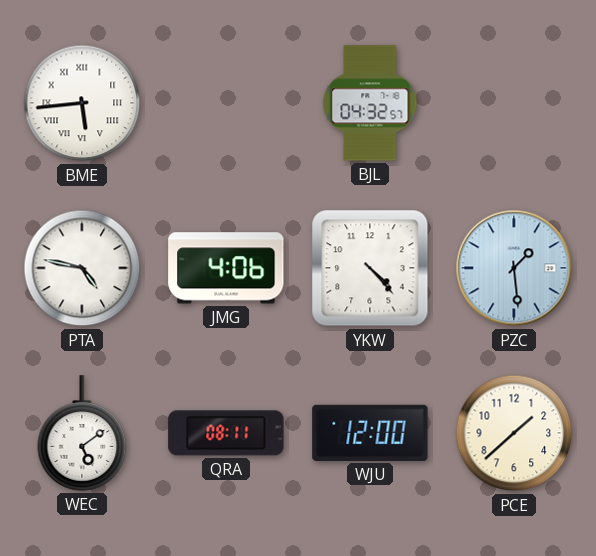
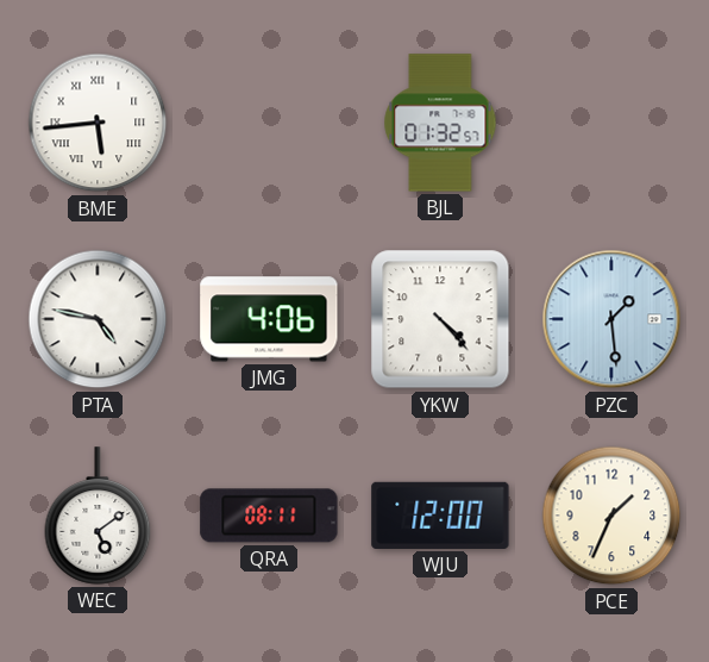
BJL: 04:32 -> 01:32 (440, 123)
PCE: 1:38 -> 1:34 (611, 516)
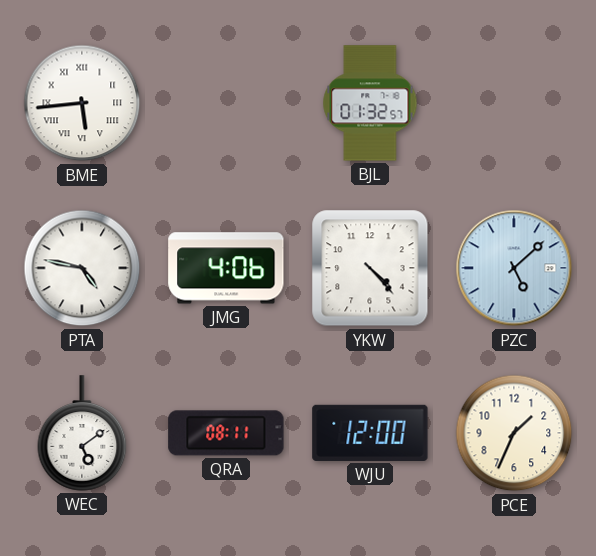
PZC: 1:29 -> 5:08 (514, 268)
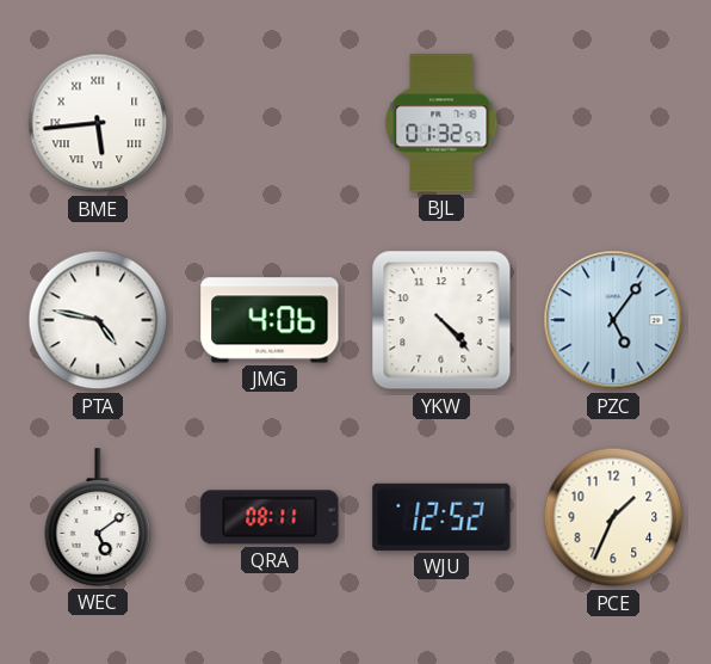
PZC: 5:08 -> 5:06 (613, 320)
WJU: 12:00 -> 12:52 (441, 517)
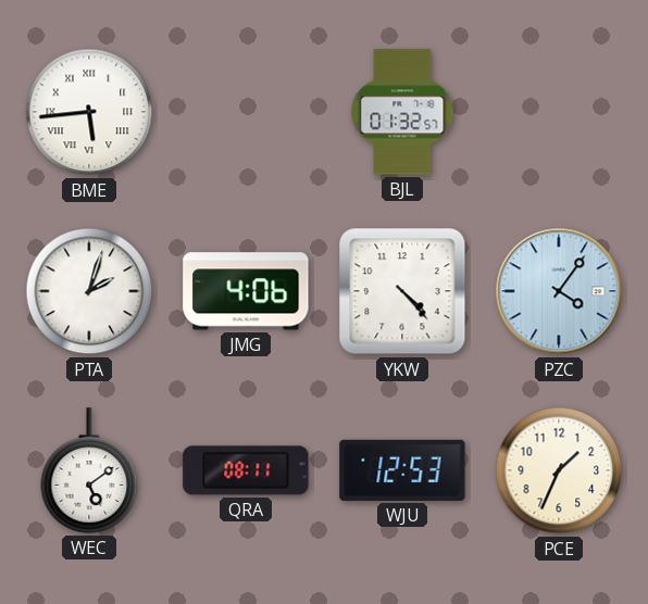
PTA: 4:47 -> 2:03 (89, 291)
PZC: 5:06 -> 4:06 (559, 291)
WJU: 12:52 -> 12:53 (402, 470)
